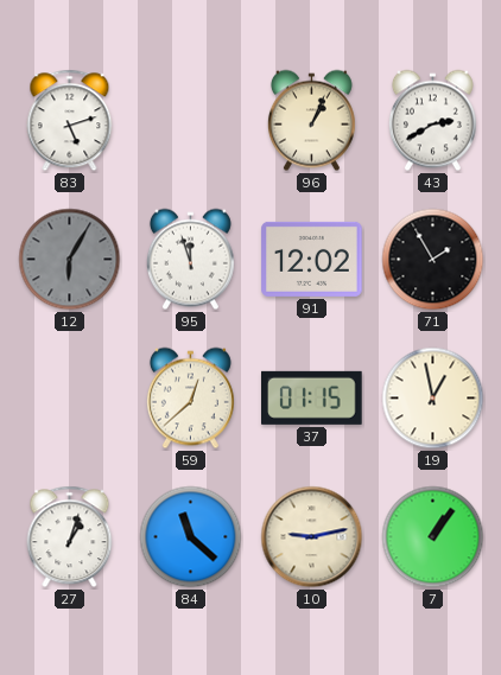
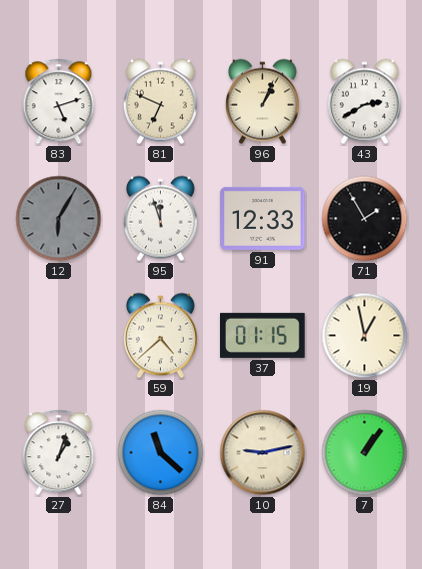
81: none -> 6:49 (160, 102)
91: 12:02 -> 12:33 (263, 218)
59: 12:38 -> 4:38 (160, 336)
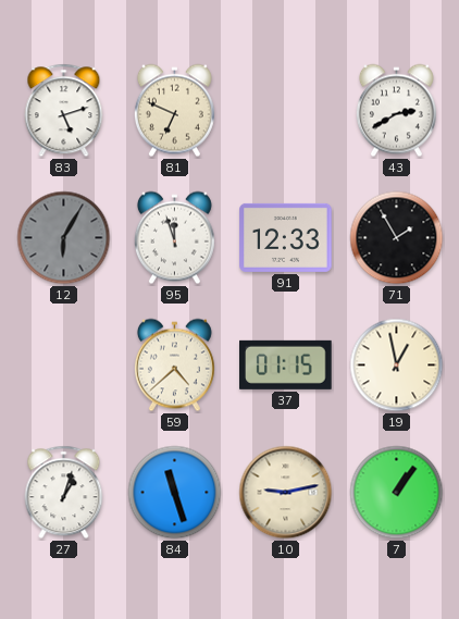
96: 1:04 -> none (262, 102)
84: 11:22 -> 11:27 (175, 493)
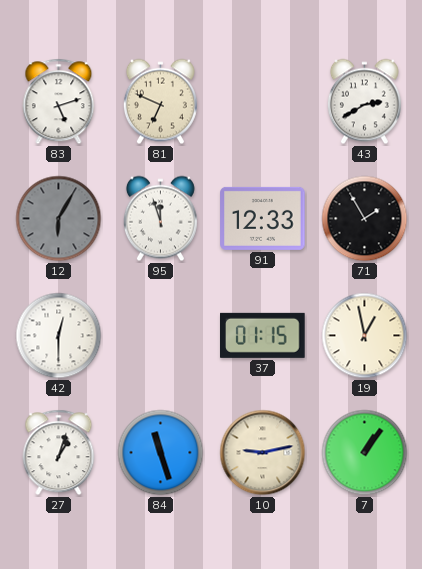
42: none -> 12:30 (59, 336)
59: 4:38 -> none (174, 366)
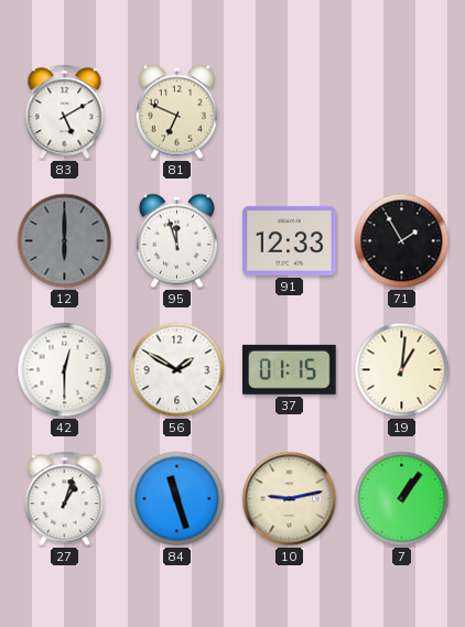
83: 5:12 -> 5:10 (65, 112)
43: 2:40 -> none (364, 102)
12: 6:05 -> 6:00 (65, 241)
56: none -> 1:50 (177, 370)
19: 12:58 -> 1:01 (402, 370)
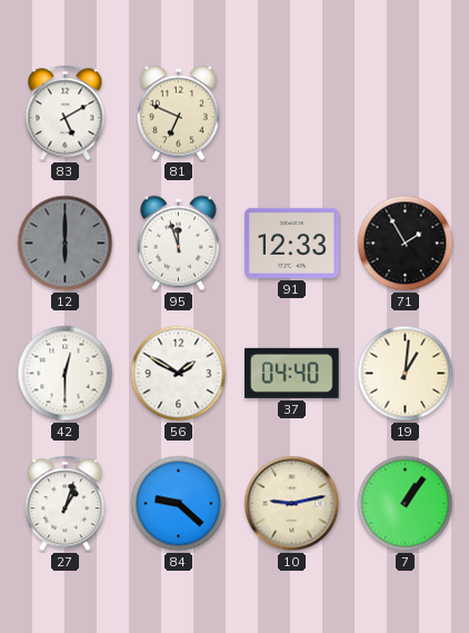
37: 01:15 -> 04:40 (292, 373)
84: 11:27 -> 9:22 (179, 504)
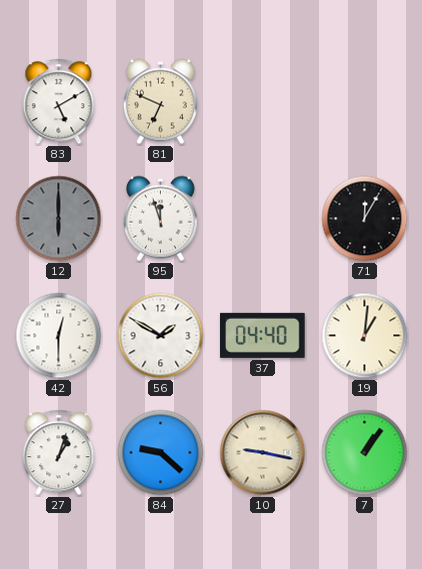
91: 12:33 -> none (292, 243)
71: 1:55 -> 12:05 (365, 219)
10: 9:13 -> 9:17 (263, 453)
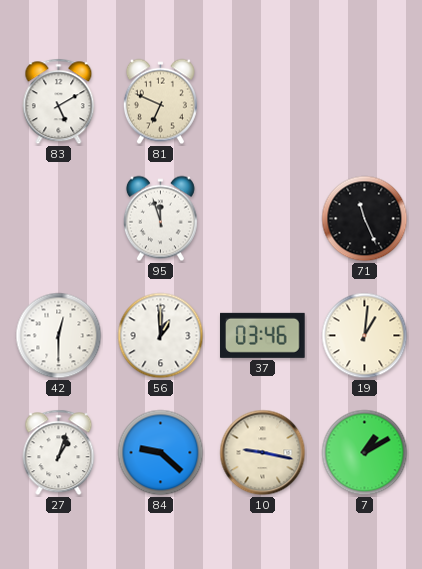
12: 6:00 -> none (59, 219)
71: 12:05 -> 11:26 (365, 219)
56: 1:50 -> 1:00 (161, 336)
37: 04:40 -> 03:46 (263, 335)
7: 1:06 -> 1:10 (365, 453)
